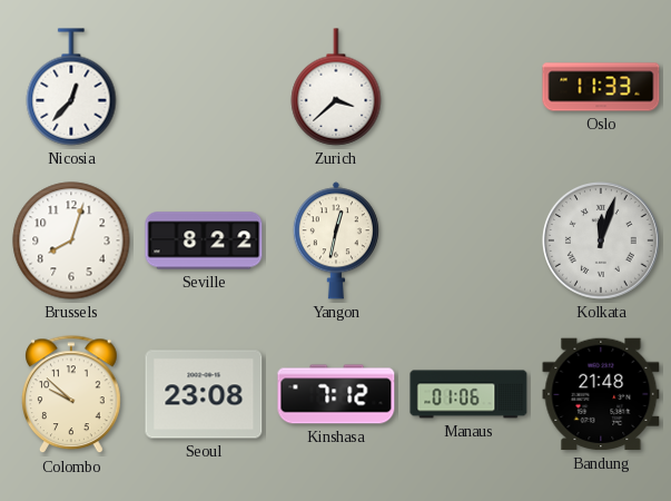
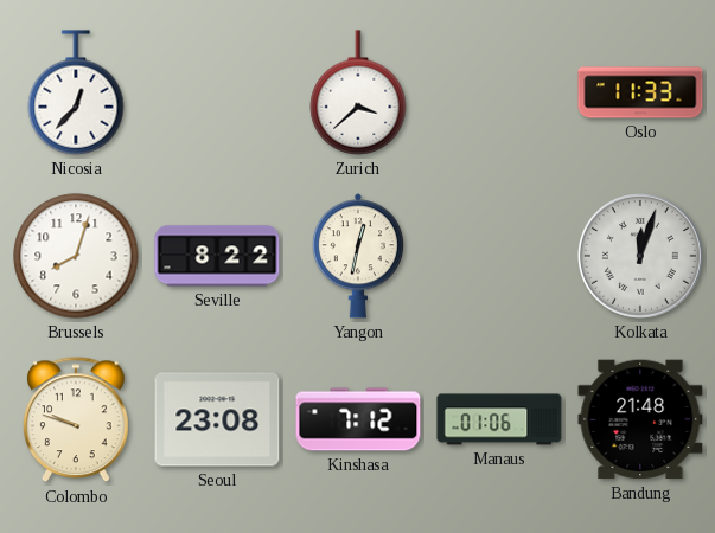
Colombo: 9:52 -> 9:48 (77, 420)
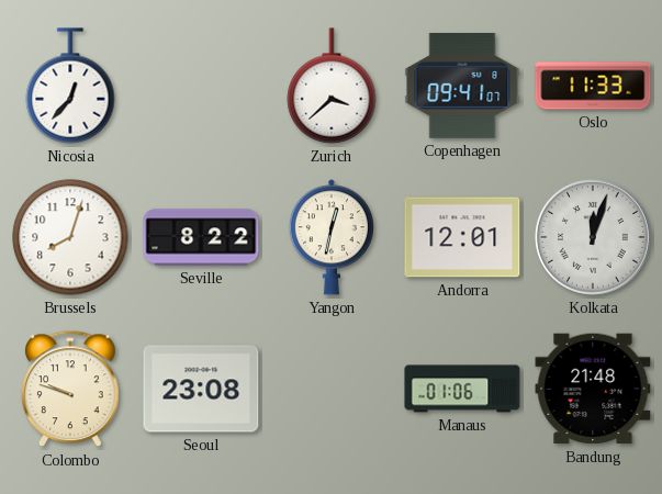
Copenhagen: none -> 09:41 (462, 86)
Andorra: none -> 12:01 (462, 237)
Kinshasa: 7:12 -> none (358, 419)
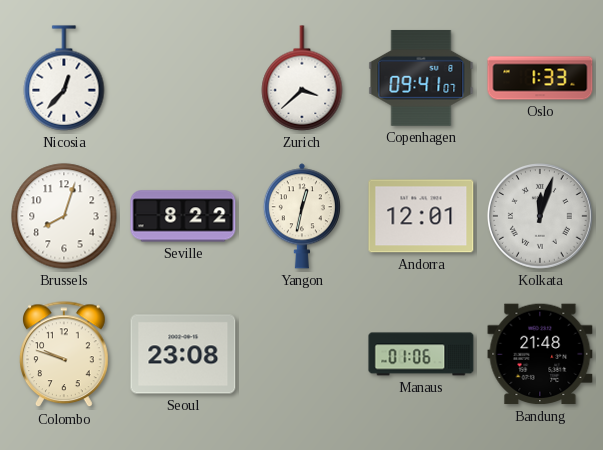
Oslo: 11:33 -> 1:33 (540, 78)
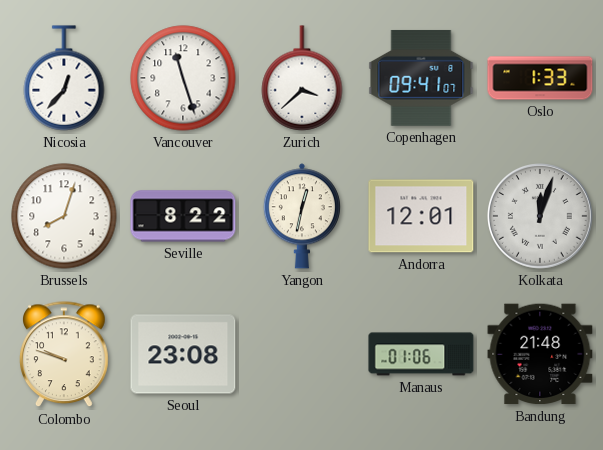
Vancouver: none -> 11:27 (183, 78)
